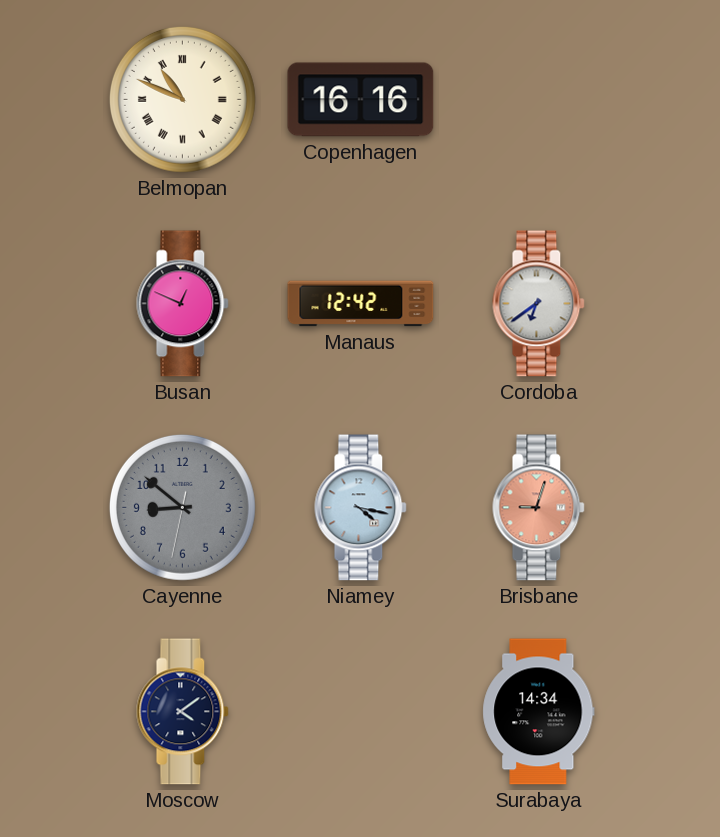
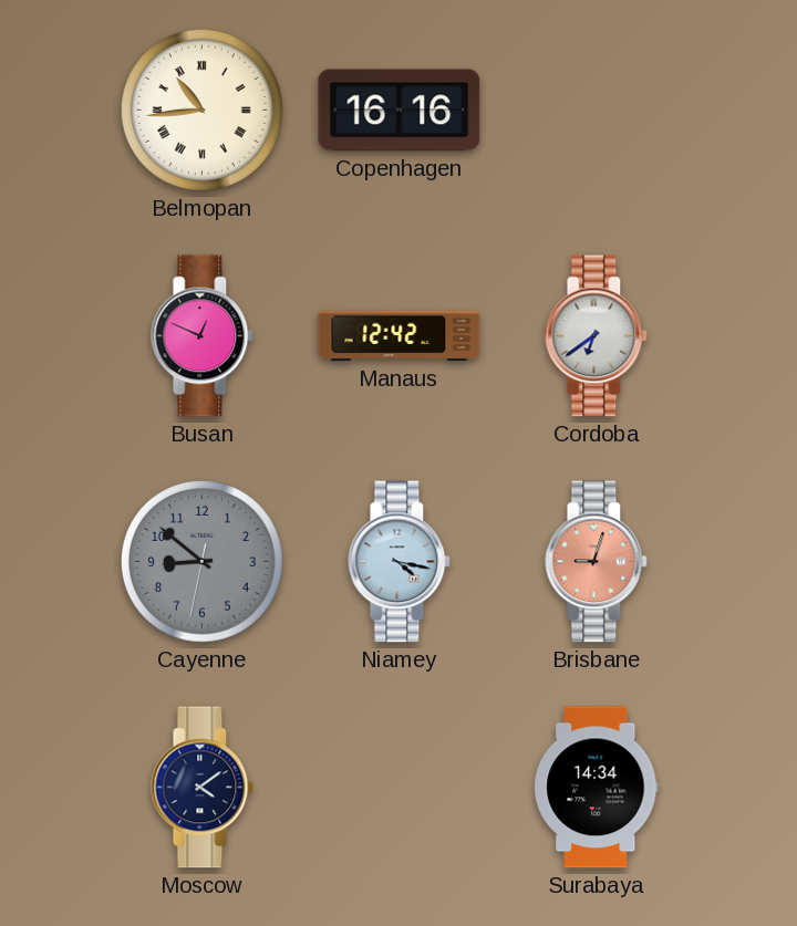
Belmopan: 10:49 -> 10:44 (201, 110)
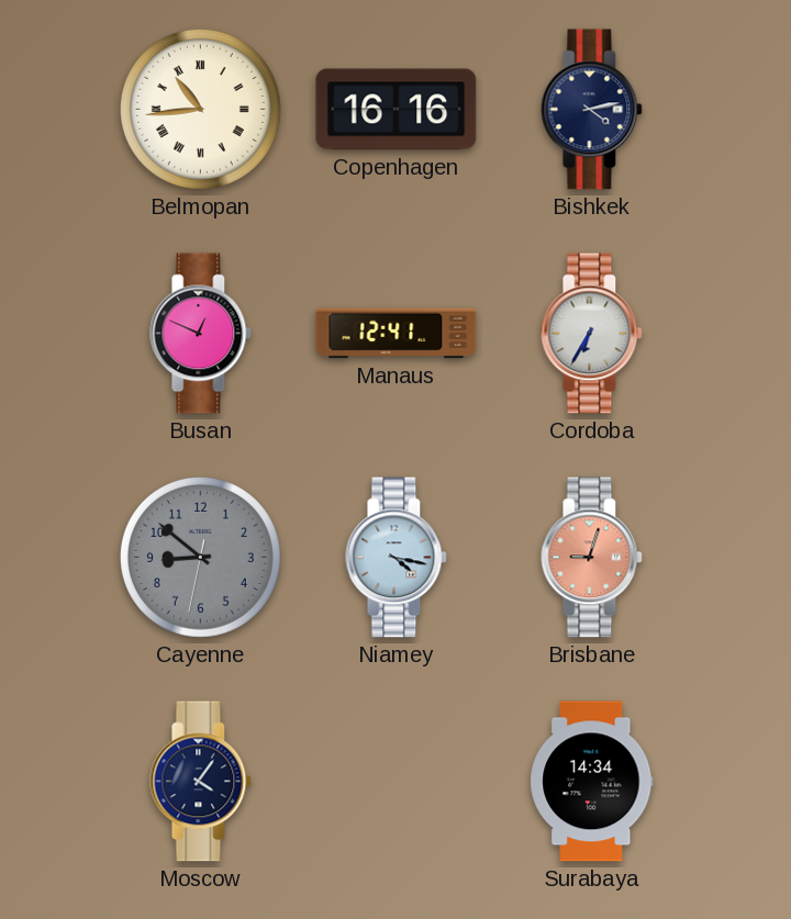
Bishkek: none -> 4:13 (592, 110)
Manaus: 12:42 -> 12:41 (397, 334)
Cordoba: 6:39 -> 6:35 (592, 334)
Moscow: 4:09 -> 4:06 (201, 782)
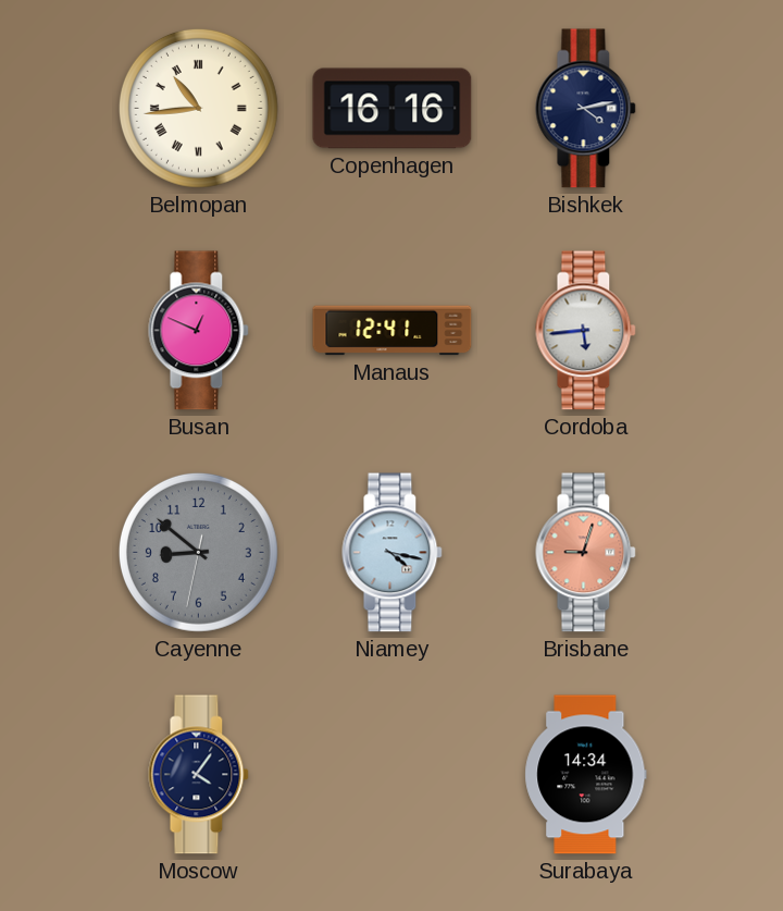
Cordoba: 6:35 -> 5:44 (586, 331)
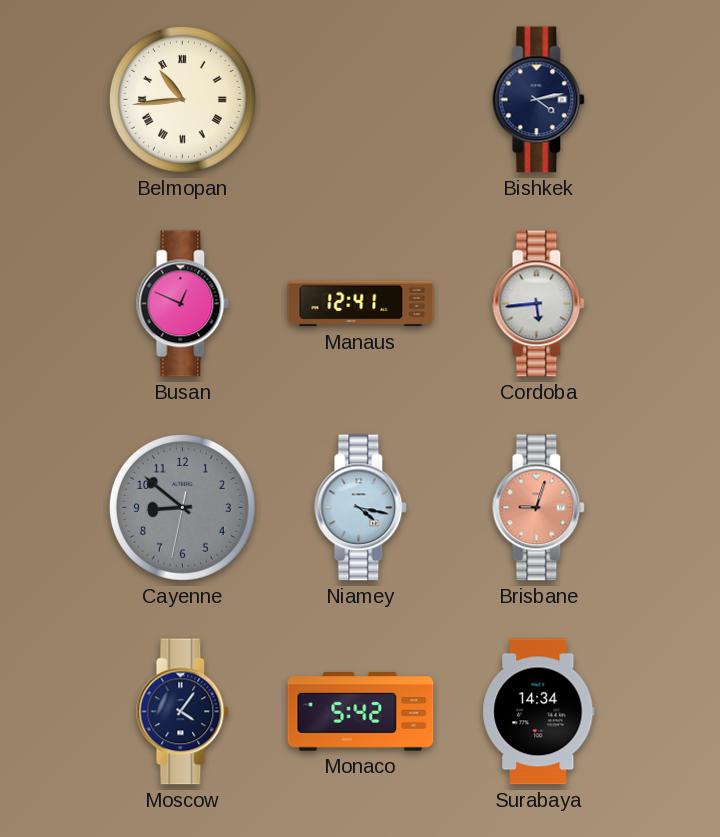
Copenhagen: 16:16 -> none (393, 109)
Monaco: none -> 5:42 (361, 712)
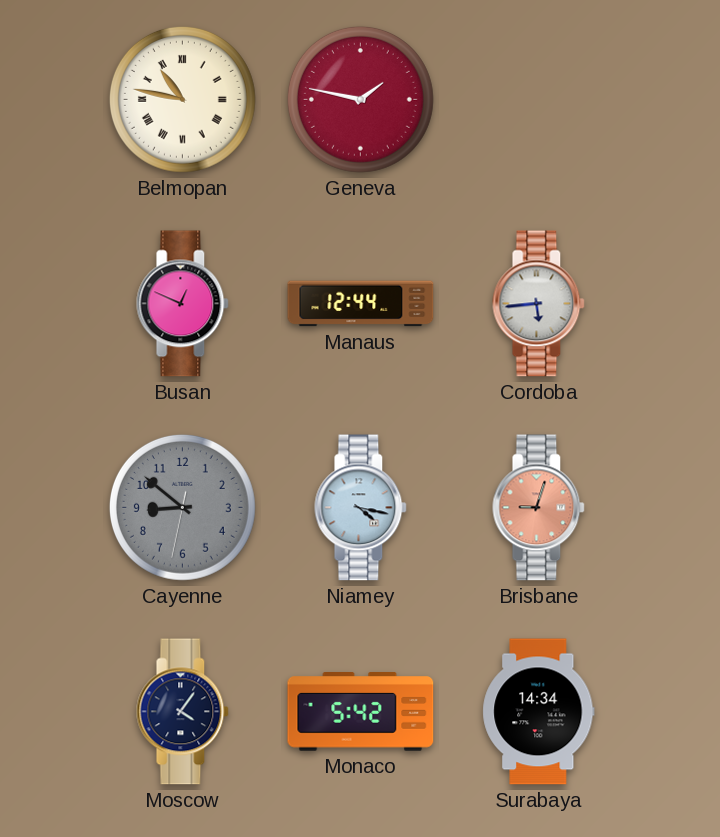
Belmopan: 10:44 -> 10:47 (182, 99)
Geneva: none -> 1:47 (360, 99)
Bishkek: 4:13 -> none (539, 100)
Manaus: 12:41 -> 12:44 (361, 304)
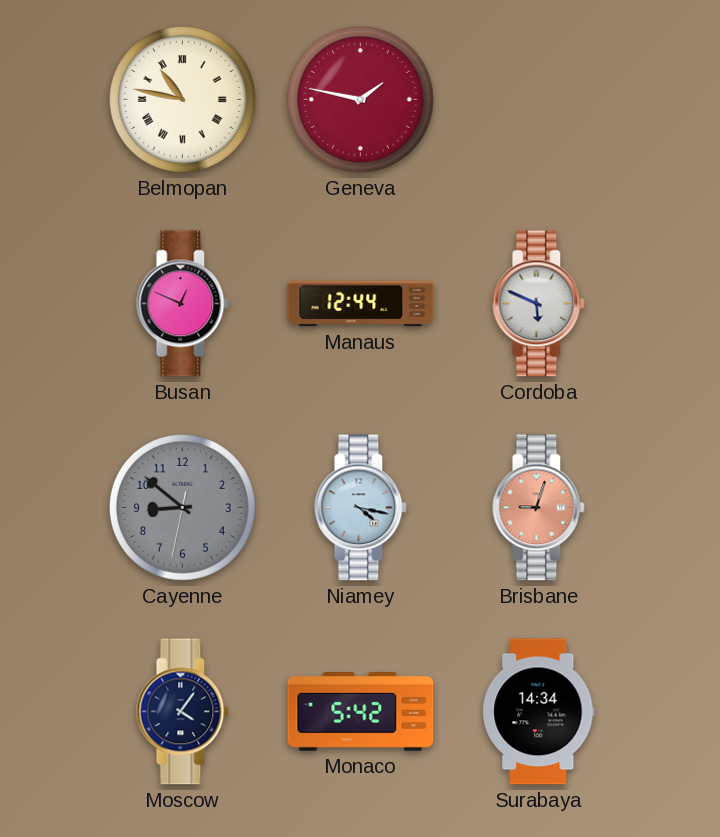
Cordoba: 5:44 -> 5:49 (539, 304)
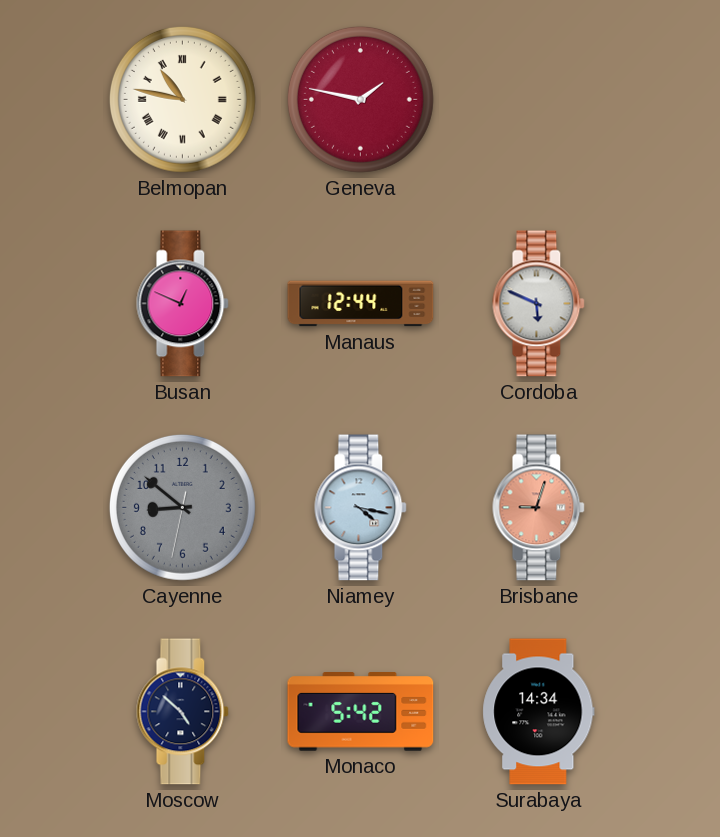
Moscow: 4:06 -> 4:52 (183, 712)
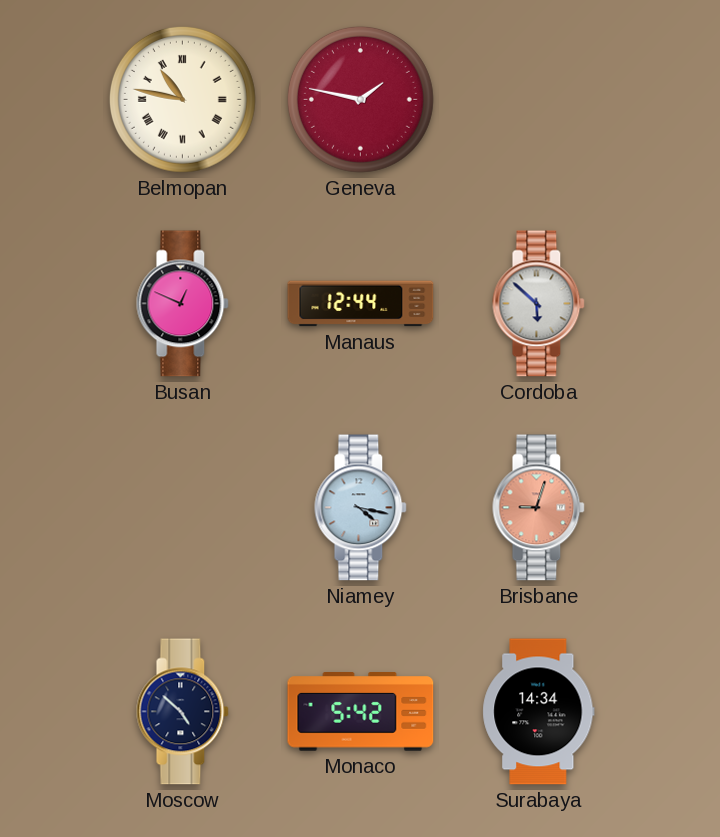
Cordoba: 5:49 -> 5:52 (539, 304)
Cayenne: 8:51 -> none (182, 507)
